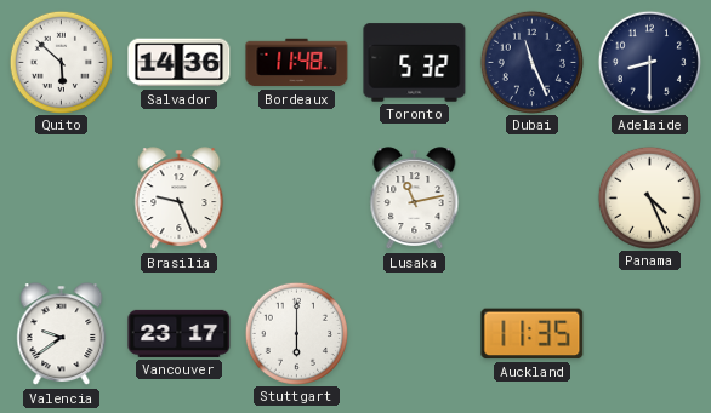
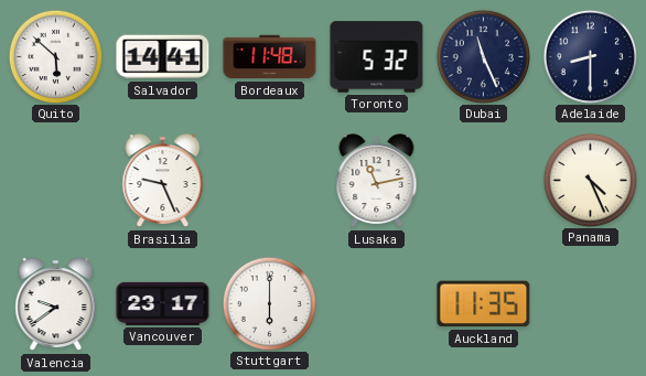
Salvador: 14:36 -> 14:41 (163, 57)
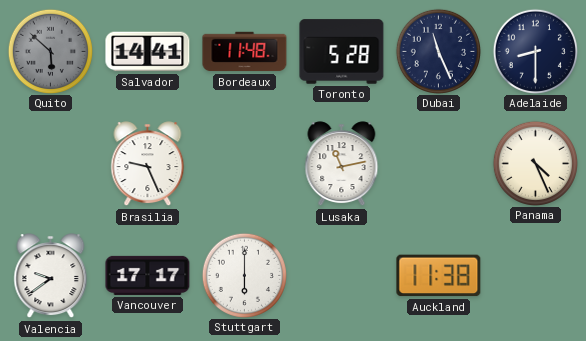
Quito dial: white -> grey (50, 51)
Toronto: 5:32 -> 5:28 (342, 52)
Vancouver: 23:17 -> 17:17 (148, 275)
Auckland: 11:35 -> 11:38 (439, 276)
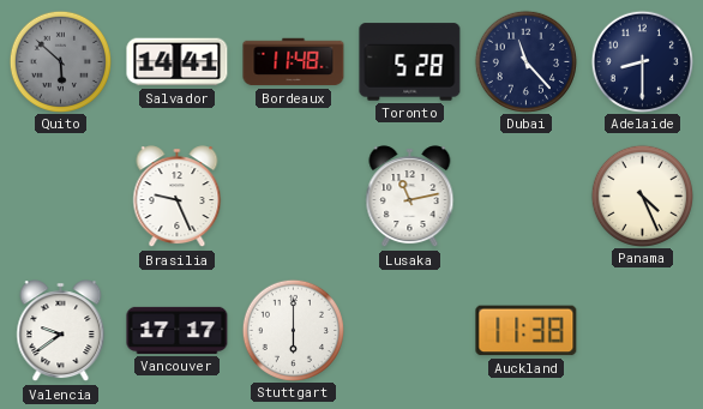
Dubai: 11:26 -> 11:23 (525, 61)
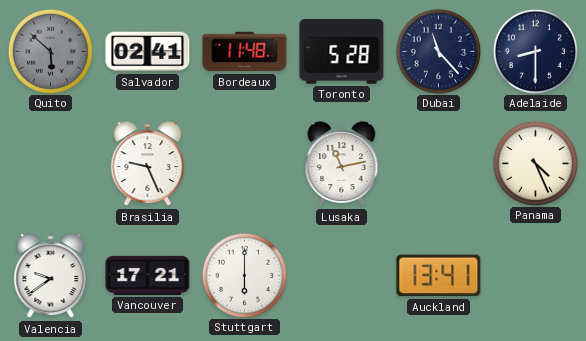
Salvador: 14:41 -> 02:41 (148, 52)
Vancouver: 17:17 -> 17:21 (148, 275)
Auckland: 11:38 -> 13:41 (439, 276)
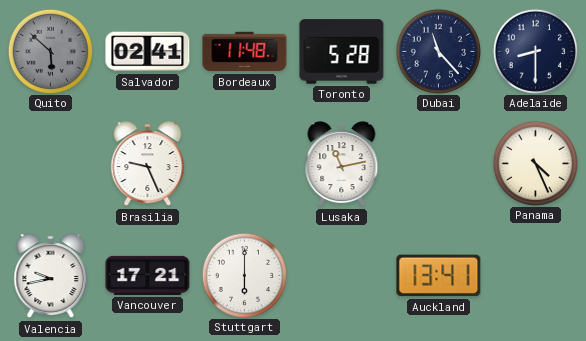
Valencia: 9:39 -> 9:43 (51, 276)
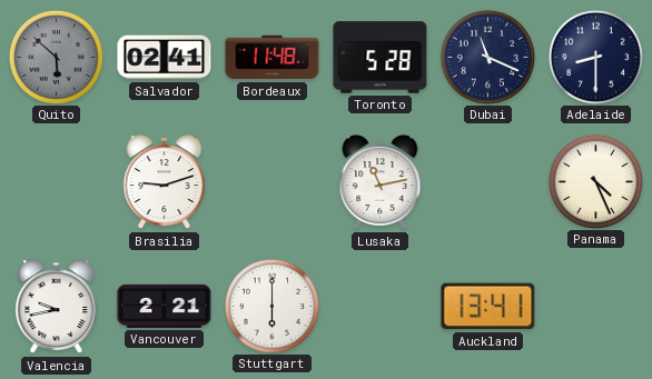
Dubai: 11:23 -> 11:19 (487, 57)
Brasilia: 9:26 -> 9:12 (165, 182)
Vancouver: 17:21 -> 2:21 (165, 306)
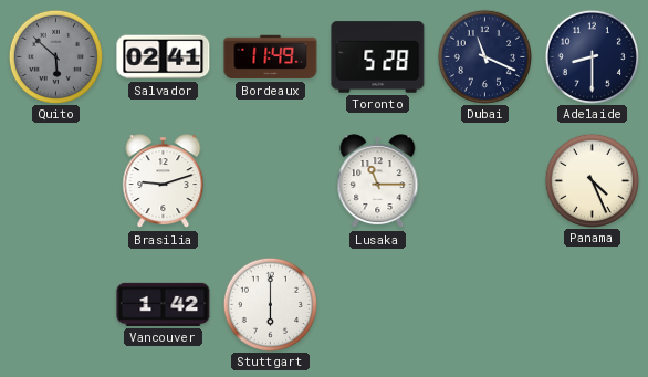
Bordeaux: 11:48 -> 11:49 (271, 57)
Lusaka: 11:13 -> 11:15 (378, 181)
Valencia: 9:43 -> none (57, 307)
Vancouver: 2:21 -> 1:42 (164, 304)
Auckland: 13:41 -> none (488, 307)
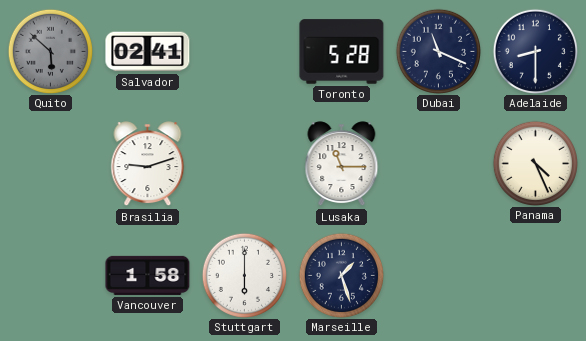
Bordeaux: 11:49 -> none (271, 57)
Vancouver: 1:42 -> 1:58 (148, 275)
Marseille: none -> 1:27 (341, 275)
